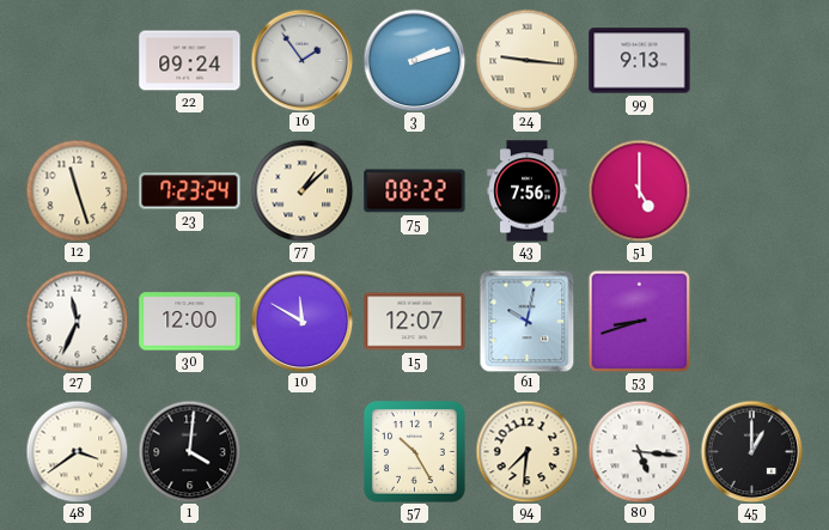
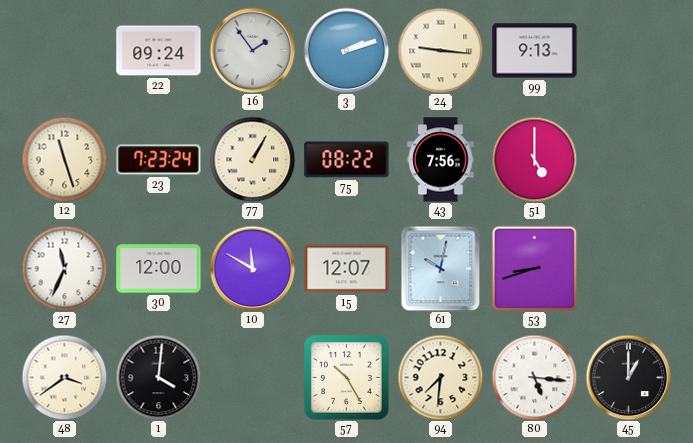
77: 1:08 -> 1:05 (252, 159)
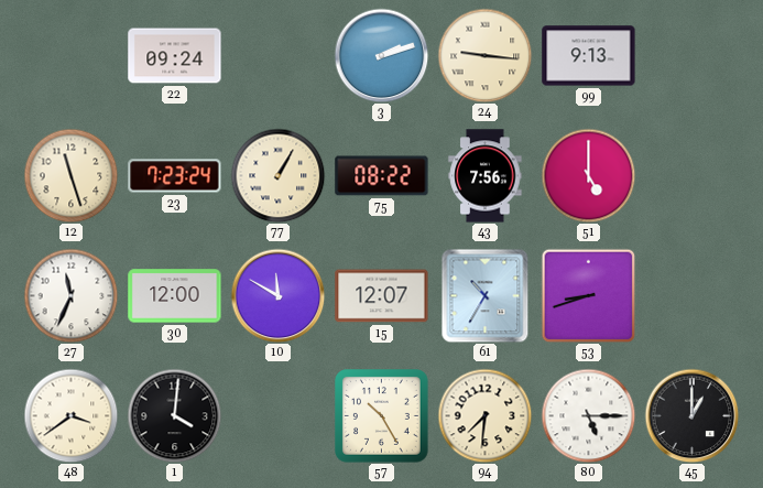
16: 1:54 -> none (252, 50)
61: 10:02 -> 10:35 (486, 295)
80: 5:16 -> 5:15 (588, 415)
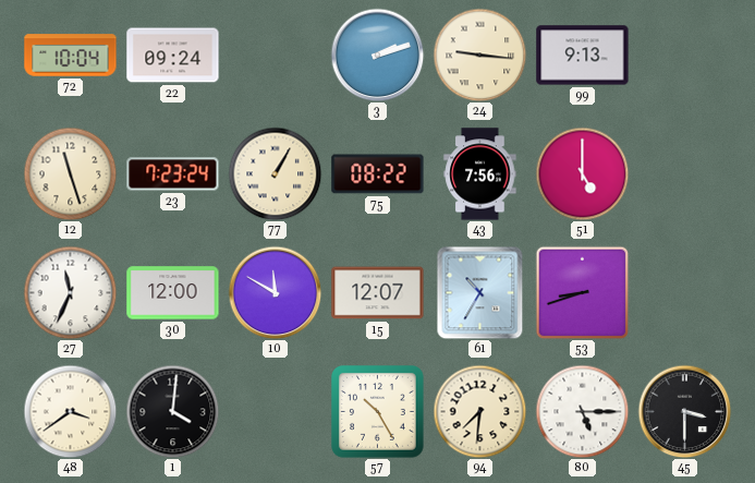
72: none -> 10:04 (71, 56)
45: 1:00 -> 3:30 (684, 411)
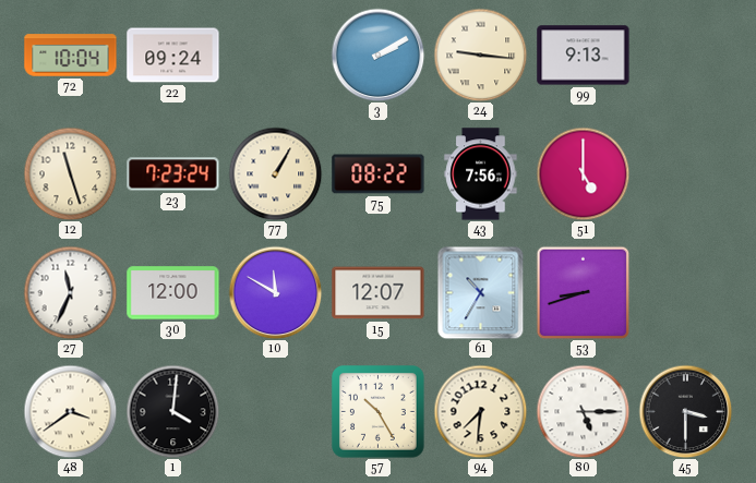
3: 2:12 -> 2:10 (377, 55)
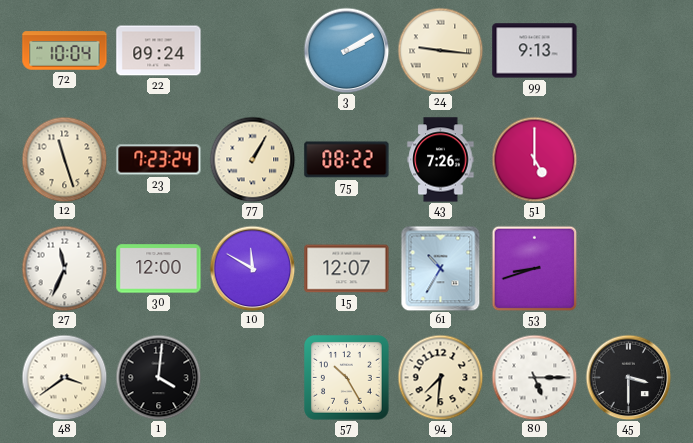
43: 7:56 -> 7:26 (441, 160)
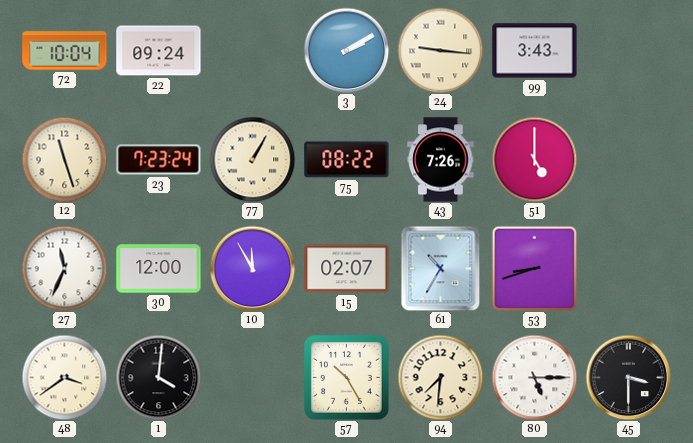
99: 9:13 -> 3:43 (535, 51)
10: 11:50 -> 11:55 (252, 268)
15: 12:07 -> 02:07 (347, 269)
